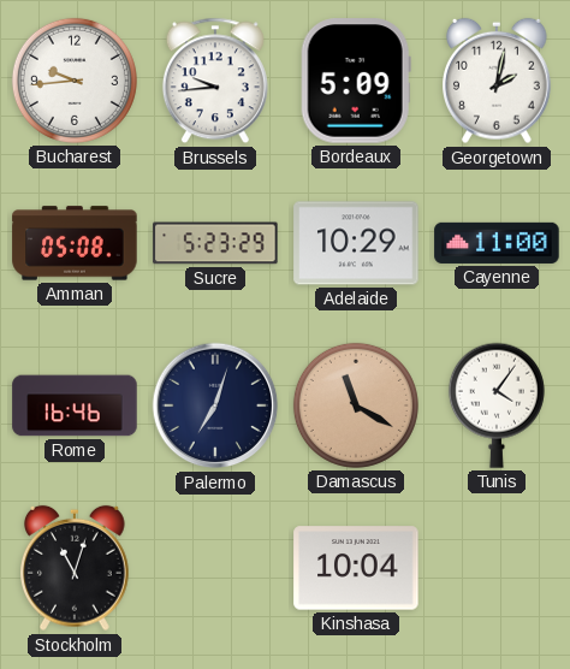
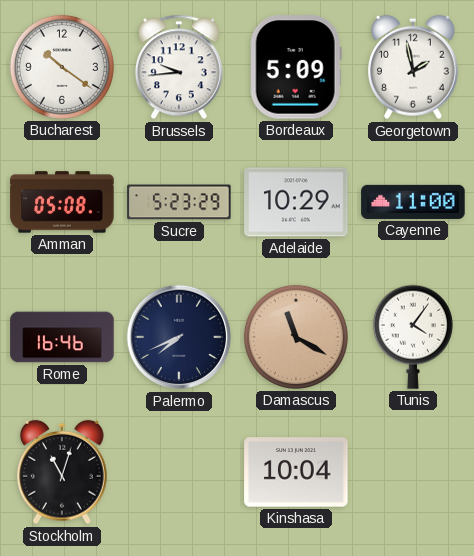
Bucharest: 9:44 -> 10:21 (62, 67)
Georgetown: 2:02 -> 1:58 (414, 67)
Palermo: 7:03 -> 7:41 (179, 337)
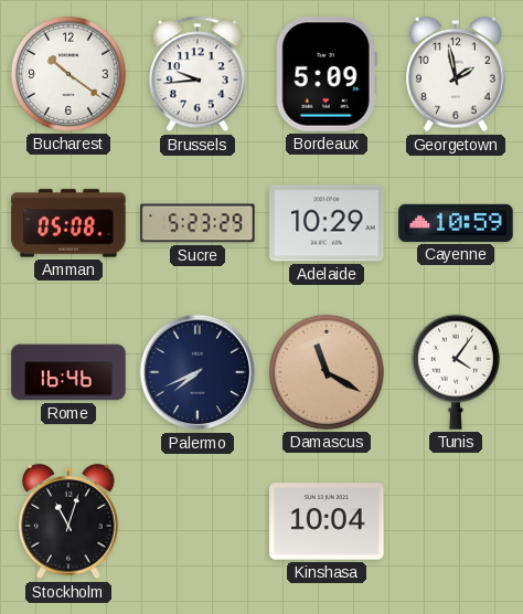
Cayenne: 11:00 -> 10:59 (456, 223)
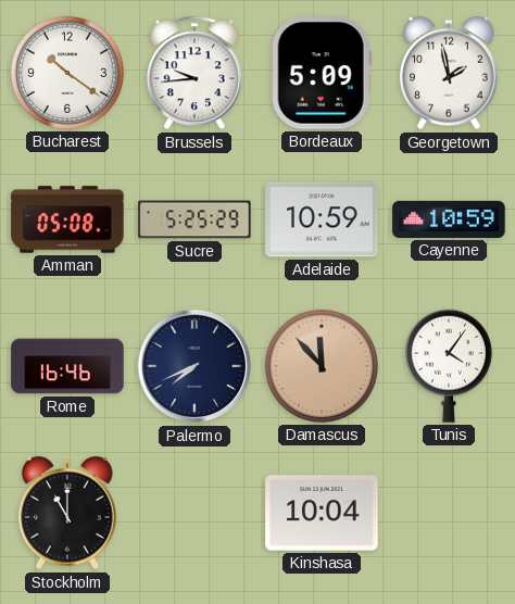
Sucre: 5:23 -> 5:25 (194, 219)
Adelaide: 10:29 -> 10:59 (322, 219)
Damascus: 11:20 -> 11:53 (322, 366)
Stockholm: 11:03 -> 11:00 (68, 513)
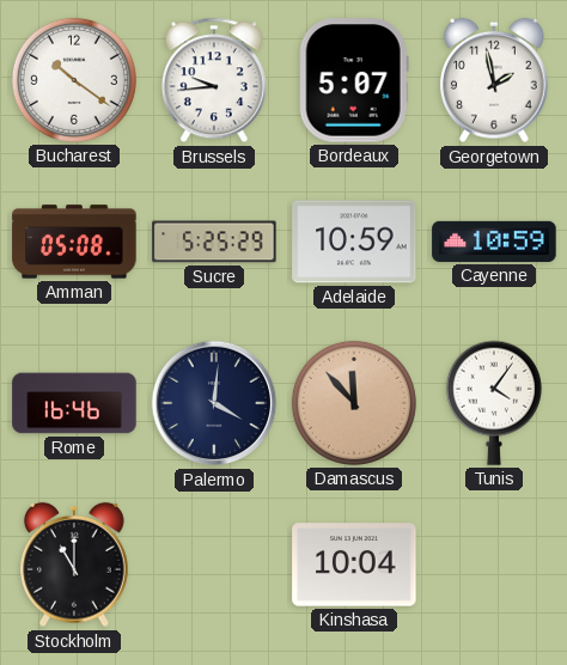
Bordeaux: 5:09 -> 5:07 (354, 80)
Palermo: 7:41 -> 4:01 (214, 403)
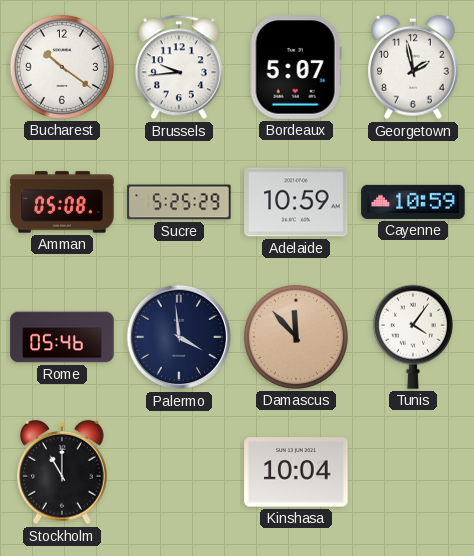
Rome: 16:46 -> 05:46 (62, 337)
Palermo: 4:01 -> 3:59 (179, 337)
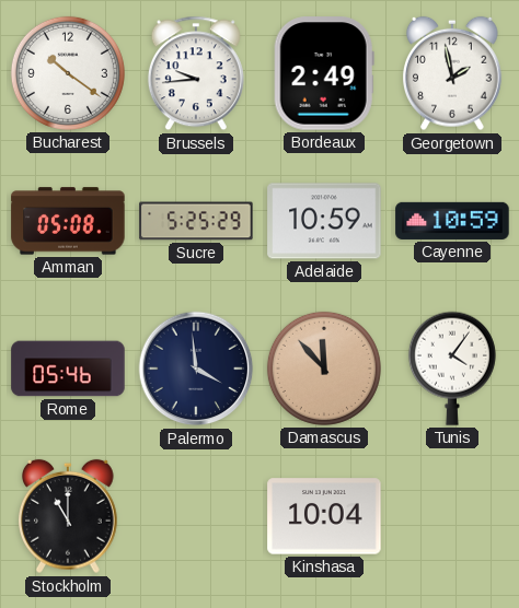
Bordeaux: 5:07 -> 2:49 (324, 73)
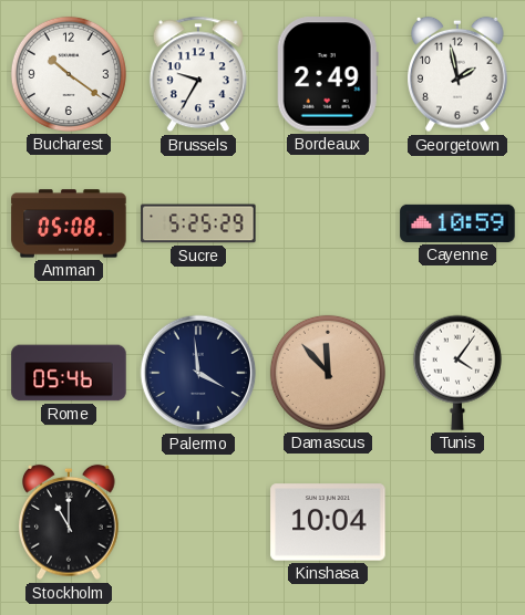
Brussels: 9:44 -> 9:35 (198, 74)
Adelaide: 10:59 -> none (324, 221)
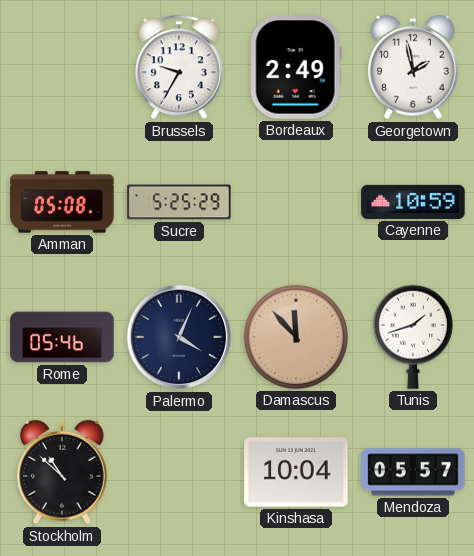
Bucharest: 10:21 -> none (69, 74)
Palermo: 3:59 -> 4:04 (179, 337)
Tunis: 4:06 -> 1:42 (413, 337)
Stockholm: 11:00 -> 10:52 (63, 472)
Mendoza: none -> 05:57 (413, 472)
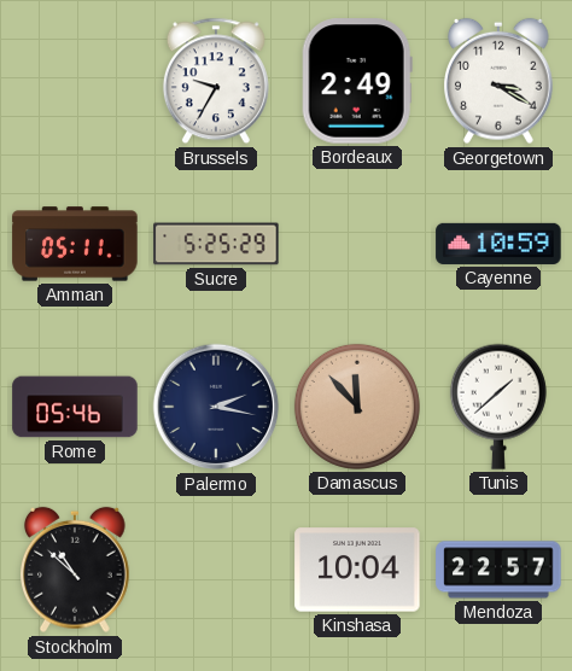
Georgetown: 1:58 -> 3:20 (500, 81)
Amman: 05:08 -> 05:11 (75, 244)
Palermo: 4:04 -> 2:17 (216, 407)
Tunis: 1:42 -> 1:38 (498, 407)
Mendoza: 05:57 -> 22:57 (498, 570)
